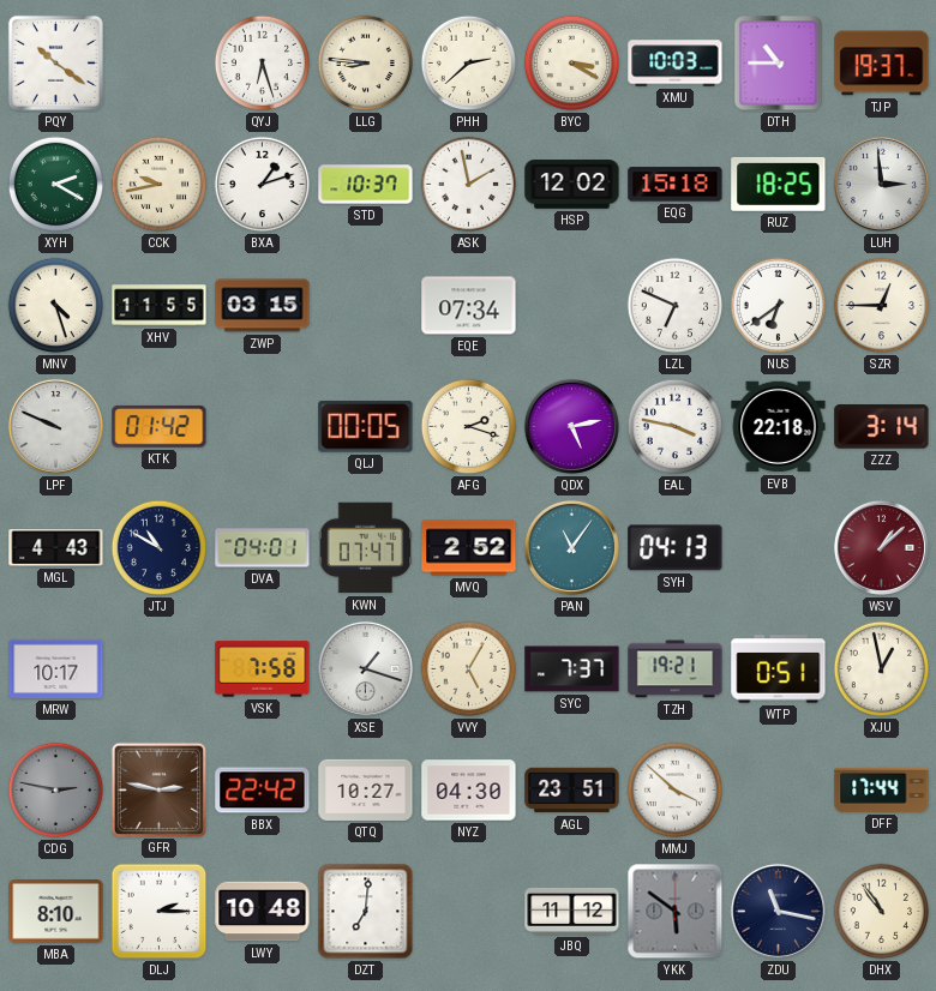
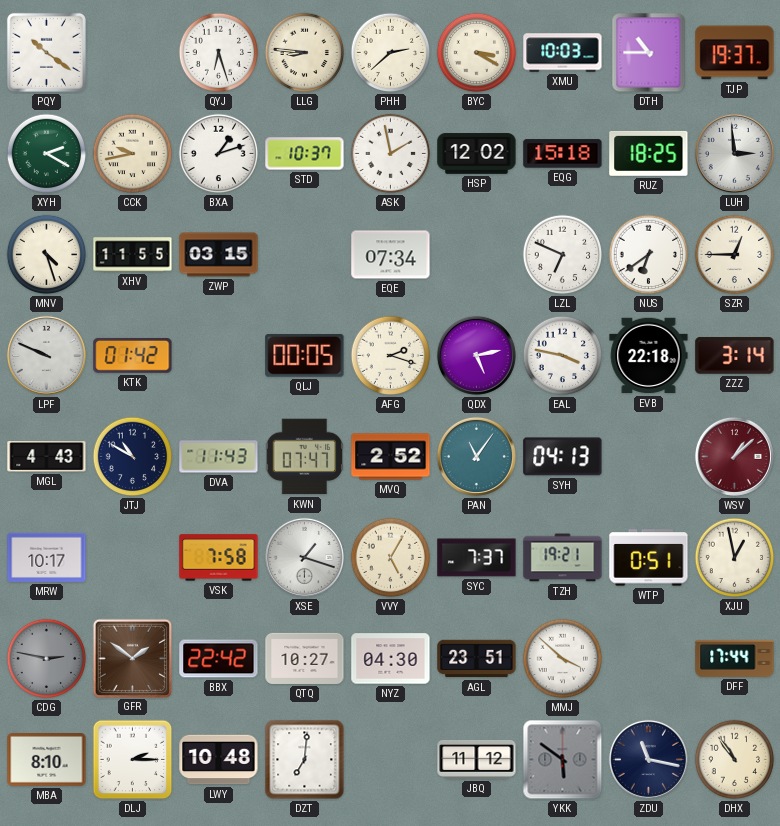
DVA: 04:01 -> 11:43 (219, 457)
GFR: 2:47 -> 1:51 (132, 658)
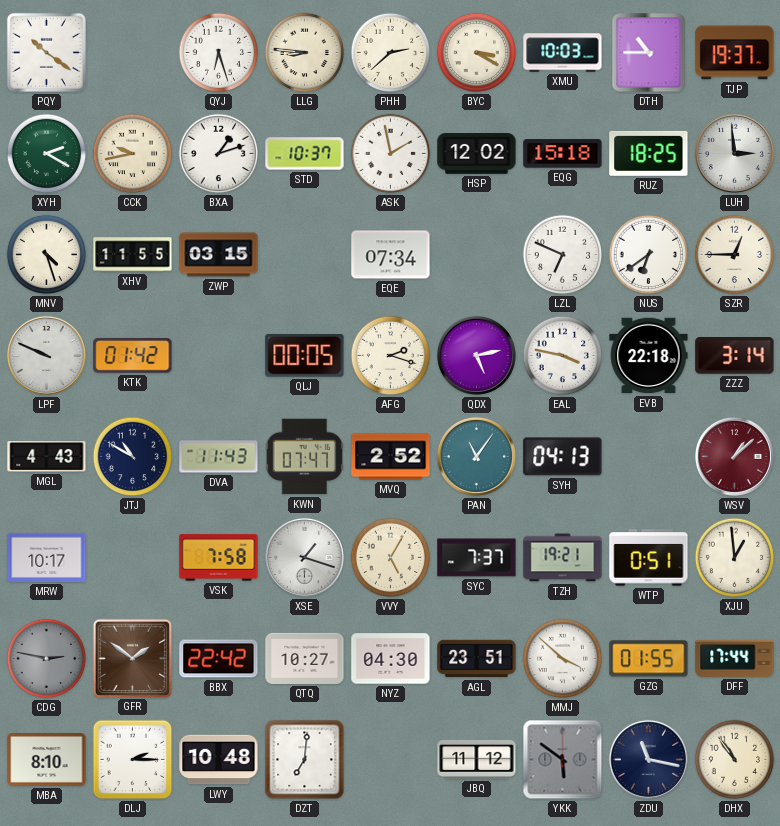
XJU: 12:58 -> 12:59 (735, 558)
GZG: none -> 01:55 (649, 659)
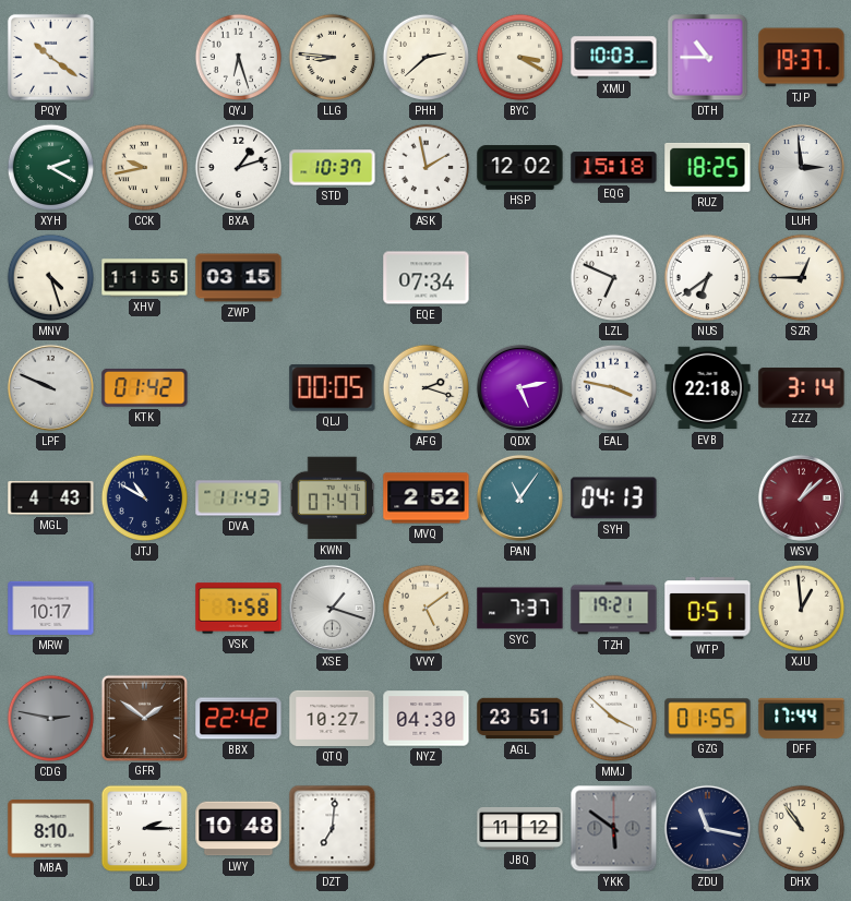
VVY: 5:05 -> 5:09 (427, 609)
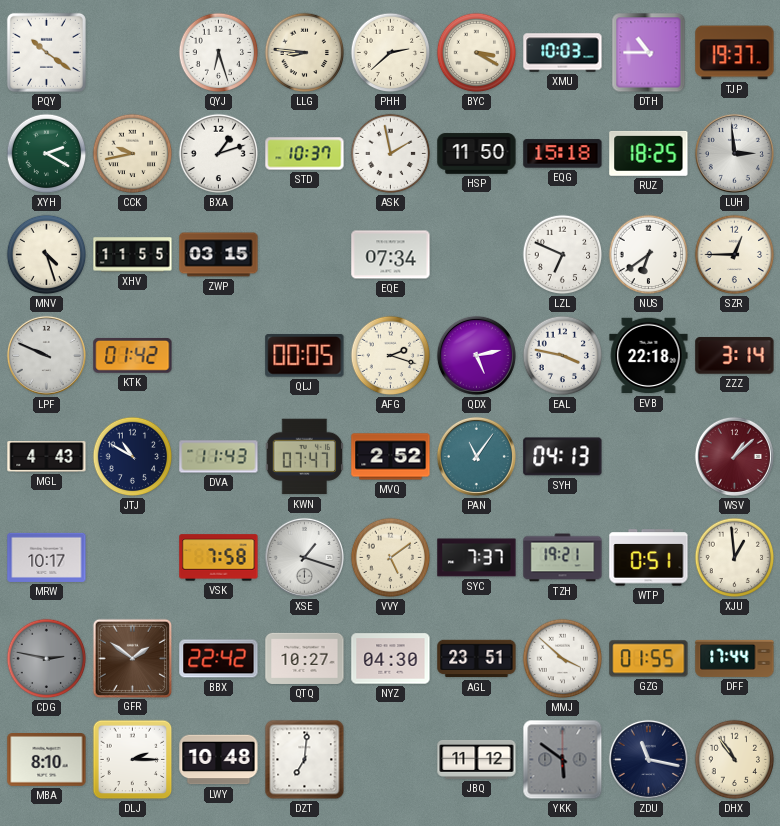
HSP: 12:02 -> 11:50 (477, 154)
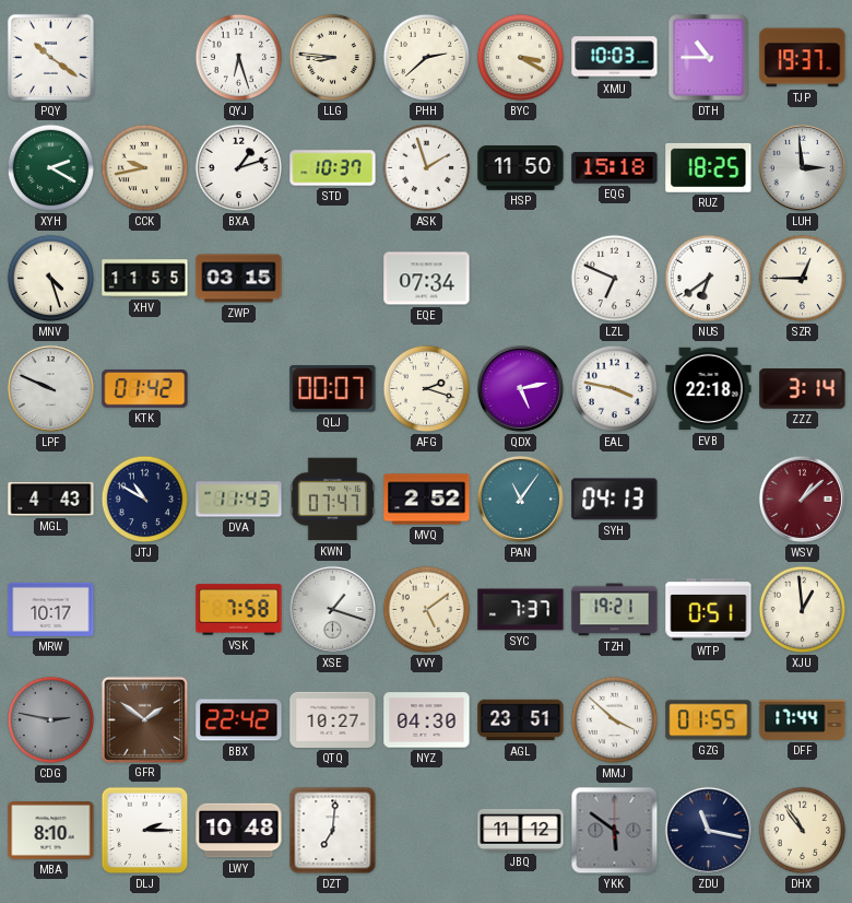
ASK: 1:58 -> 1:57 (427, 168)
QLJ: 00:05 -> 00:07 (333, 389)
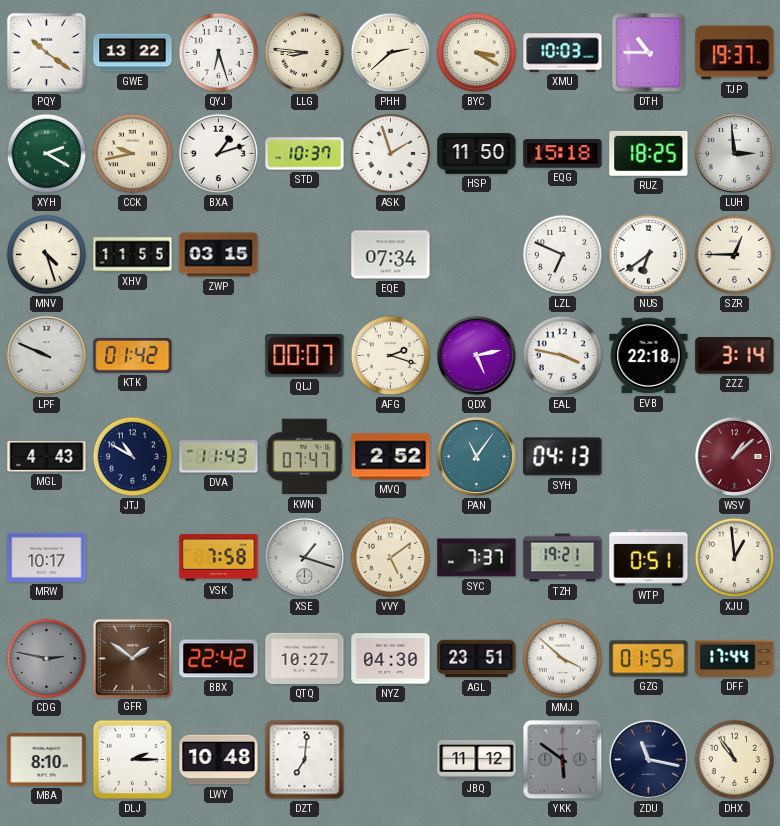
GWE: none -> 13:22 (133, 53)
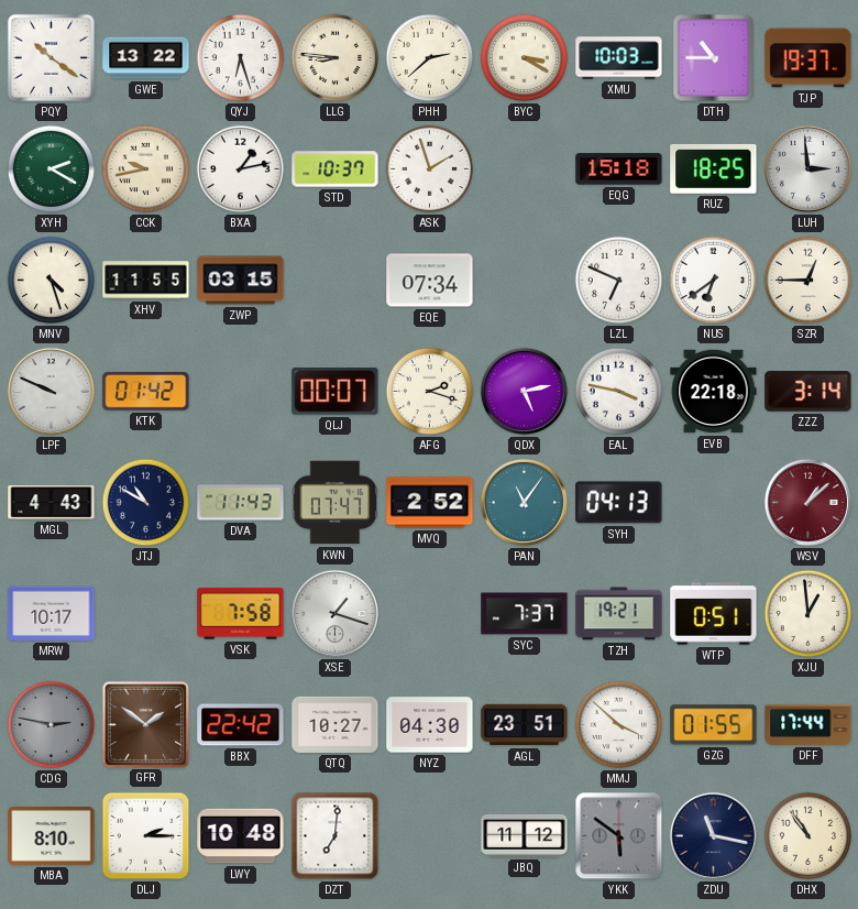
BXA: 1:12 -> 1:13 (241, 169)
HSP: 11:50 -> none (477, 154)
VVY: 5:09 -> none (391, 558)
